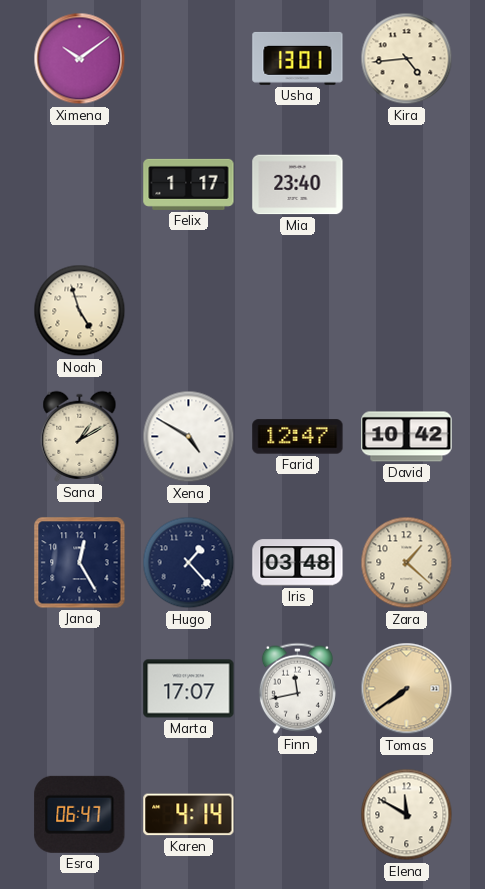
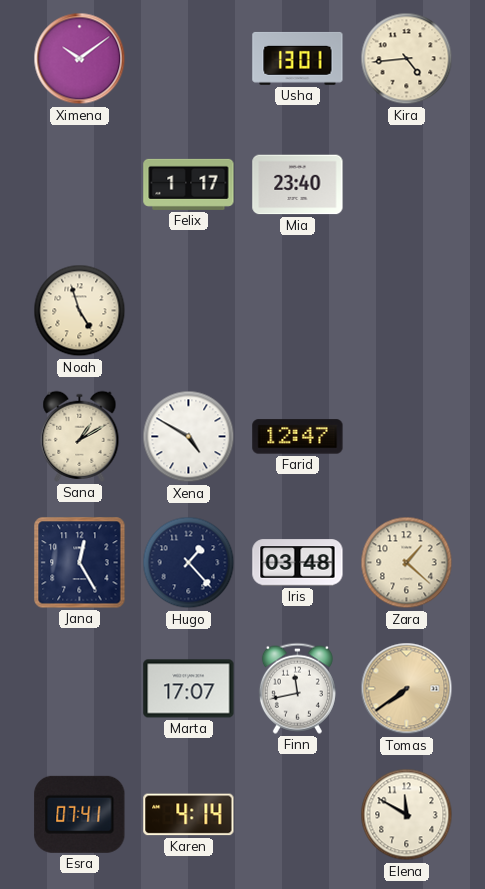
David: 10:42 -> none (407, 437)
Esra: 06:47 -> 07:41 (80, 814)
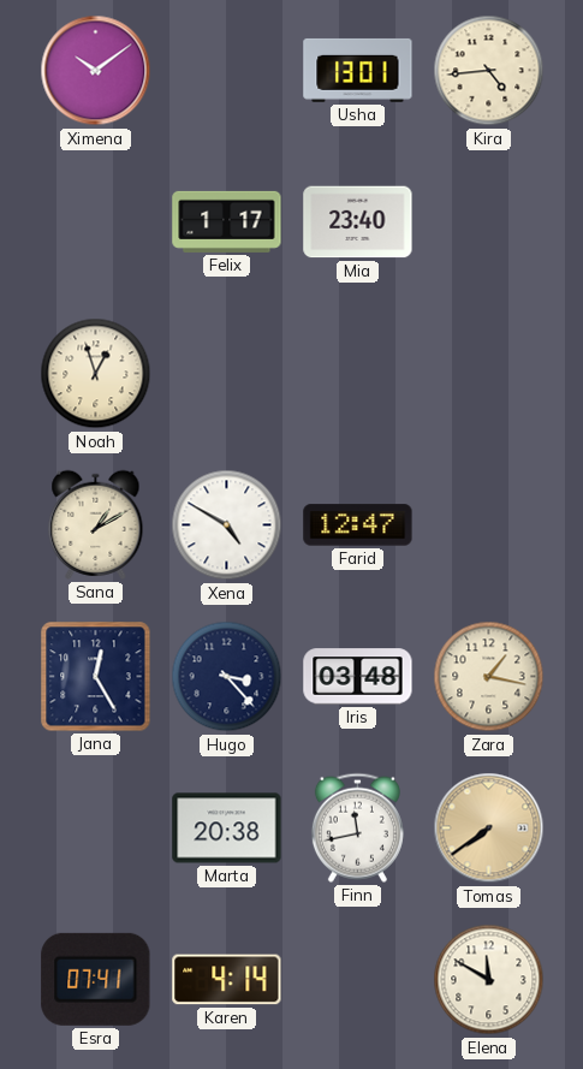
Noah: 4:57 -> 12:57 (96, 374)
Hugo: 1:23 -> 3:23 (227, 677)
Zara: 1:22 -> 1:17 (489, 677)
Marta: 17:07 -> 20:38 (227, 829)
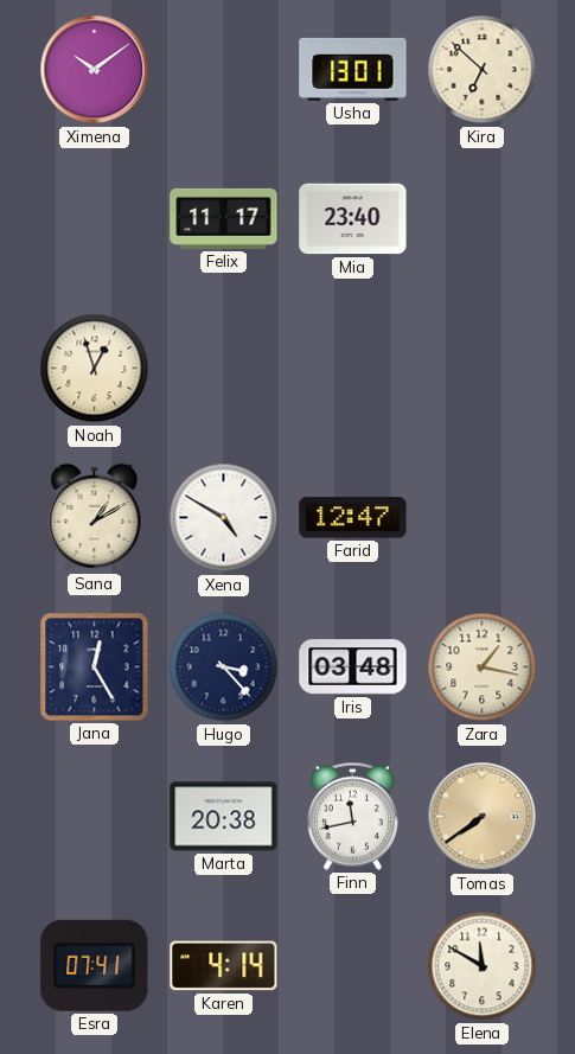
Kira: 4:44 -> 6:52 (483, 70)
Felix: 1:17 -> 11:17 (224, 218)
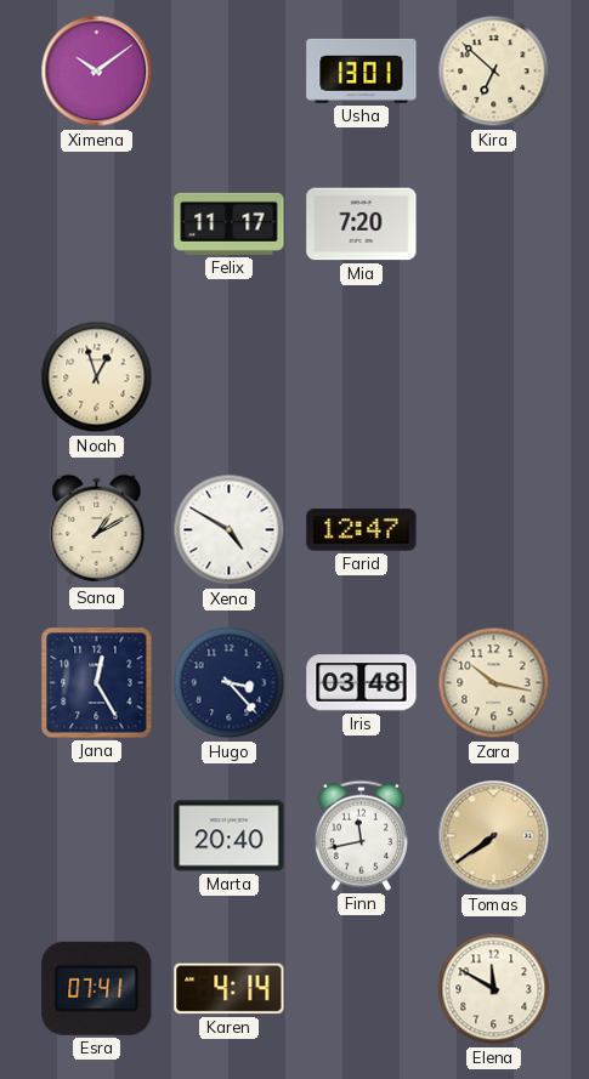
Mia: 23:40 -> 7:20 (362, 225)
Zara: 1:17 -> 10:17 (494, 683)
Marta: 20:38 -> 20:40 (230, 836)
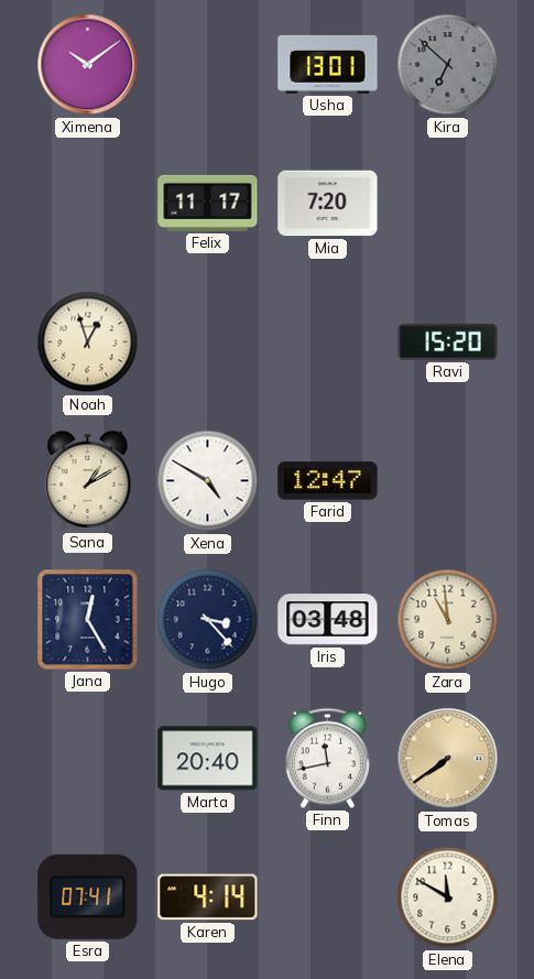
Kira dial: cream -> grey (448, 65)
Ravi: none -> 15:20 (448, 341)
Zara: 10:17 -> 10:59 (448, 620)
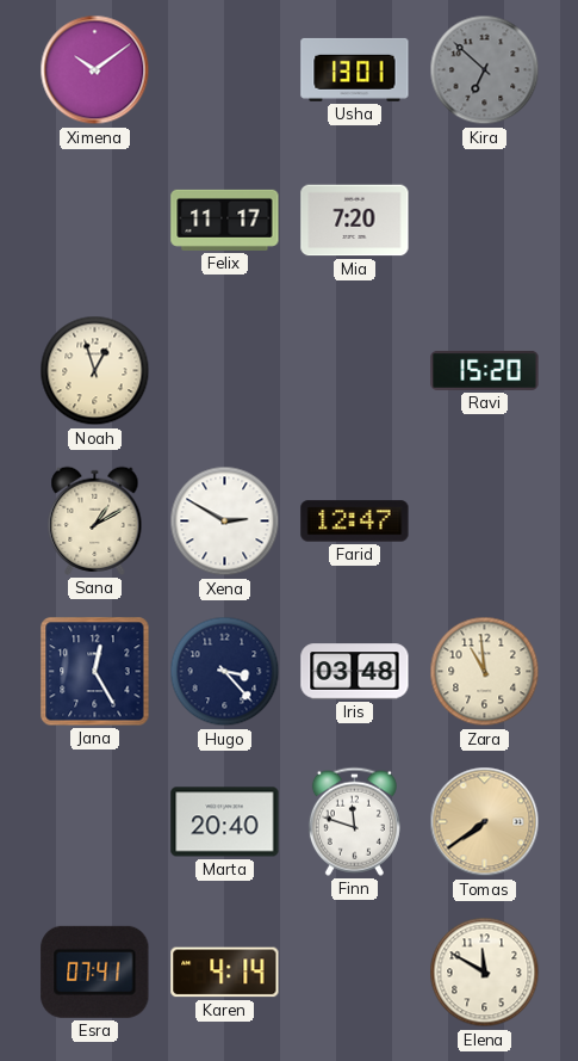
Xena: 4:50 -> 2:50 (225, 522)
Finn: 11:43 -> 11:48 (354, 821)
